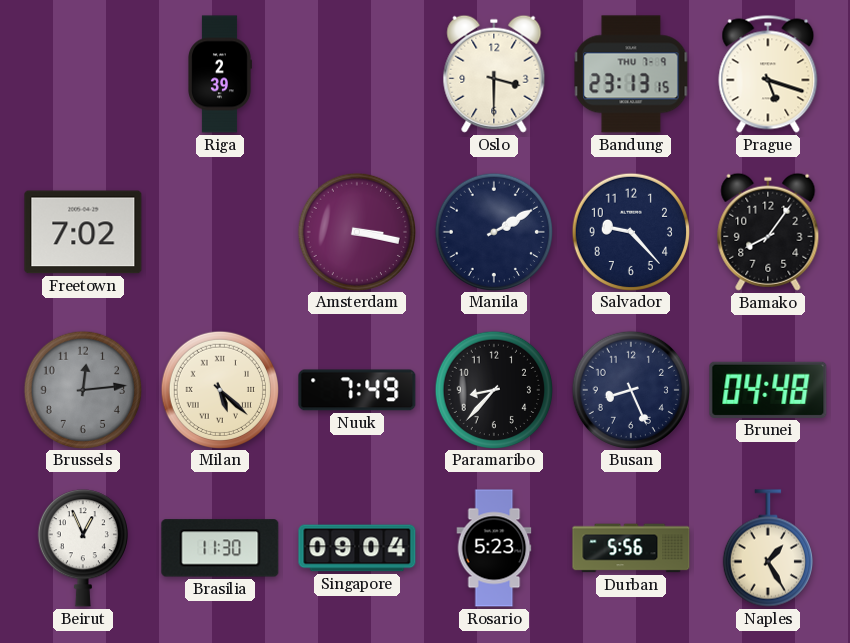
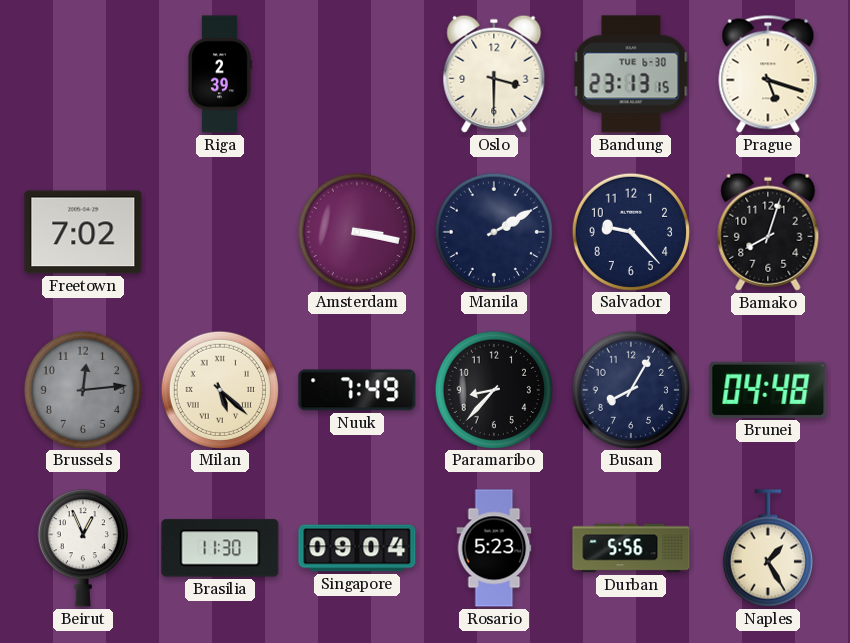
Bandung date: THU 7-9 -> TUE 6-30 (631, 74)
Bamako: 8:06 -> 8:03 (768, 232)
Busan: 8:26 -> 8:05 (630, 389)
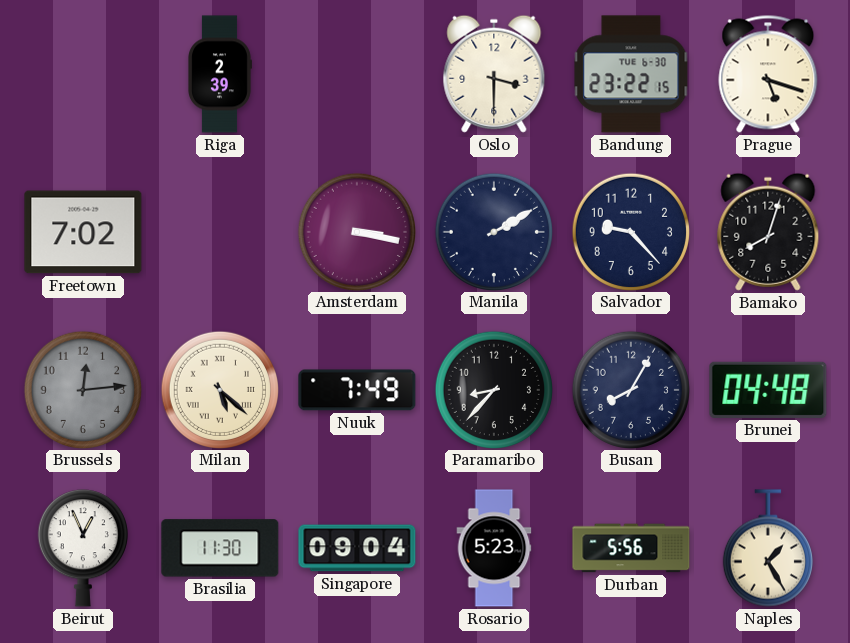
Bandung: 23:13 -> 23:22 (631, 74)
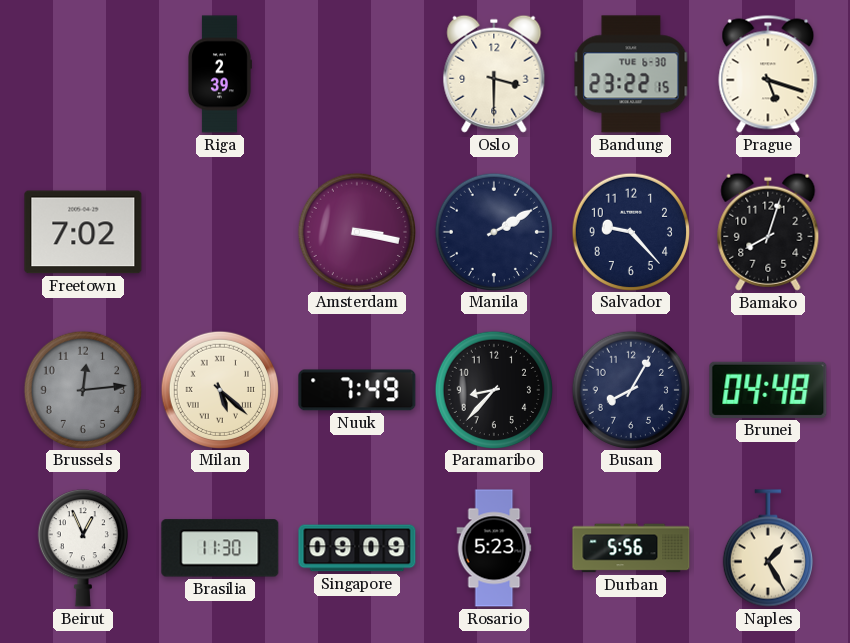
Singapore: 09:04 -> 09:09 (357, 548)
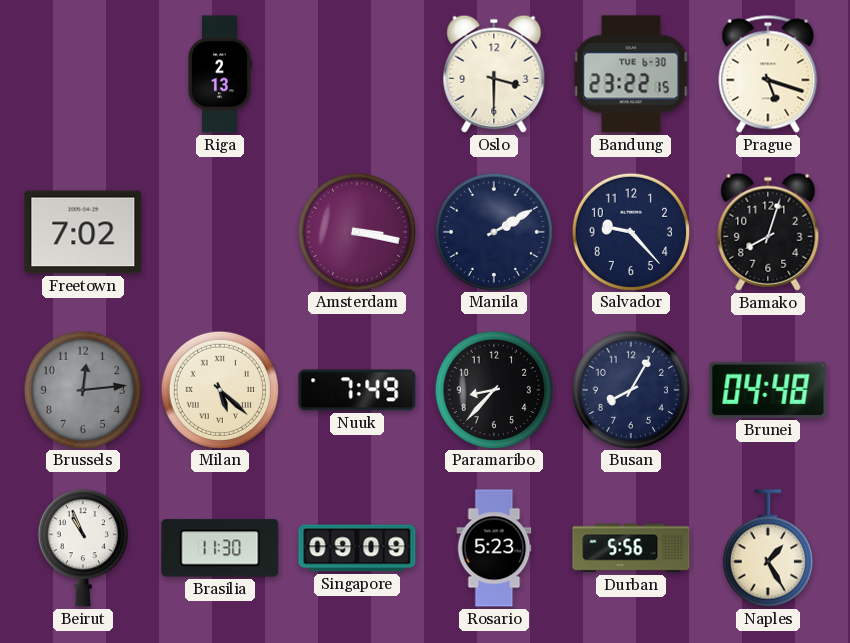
Riga: 2:39 -> 2:13 (220, 74)
Beirut: 12:56 -> 10:56 (83, 548)
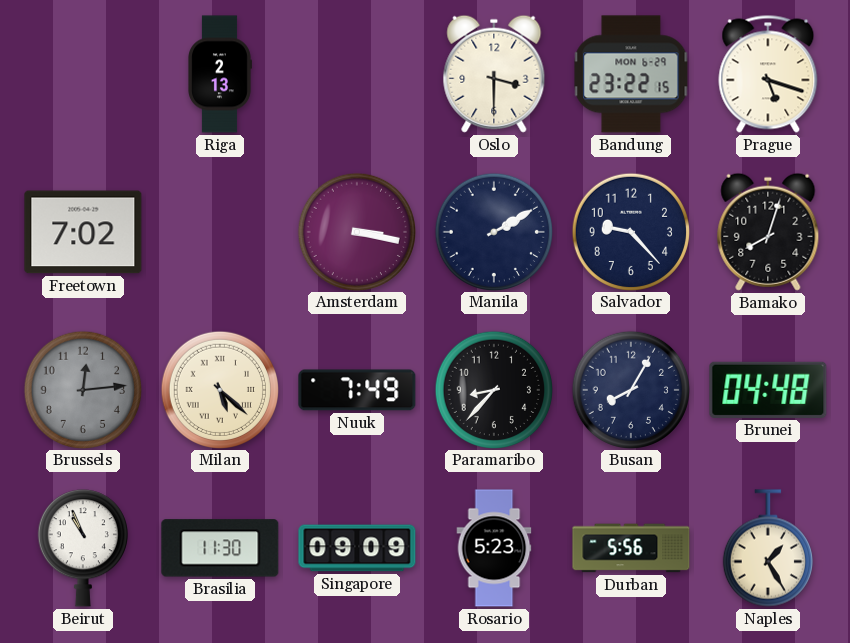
Bandung date: TUE 6-30 -> MON 6-29 (631, 74)
